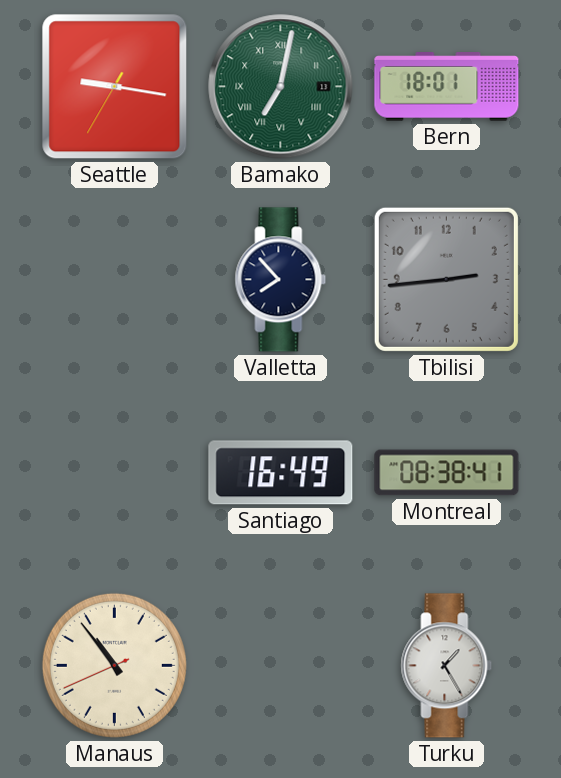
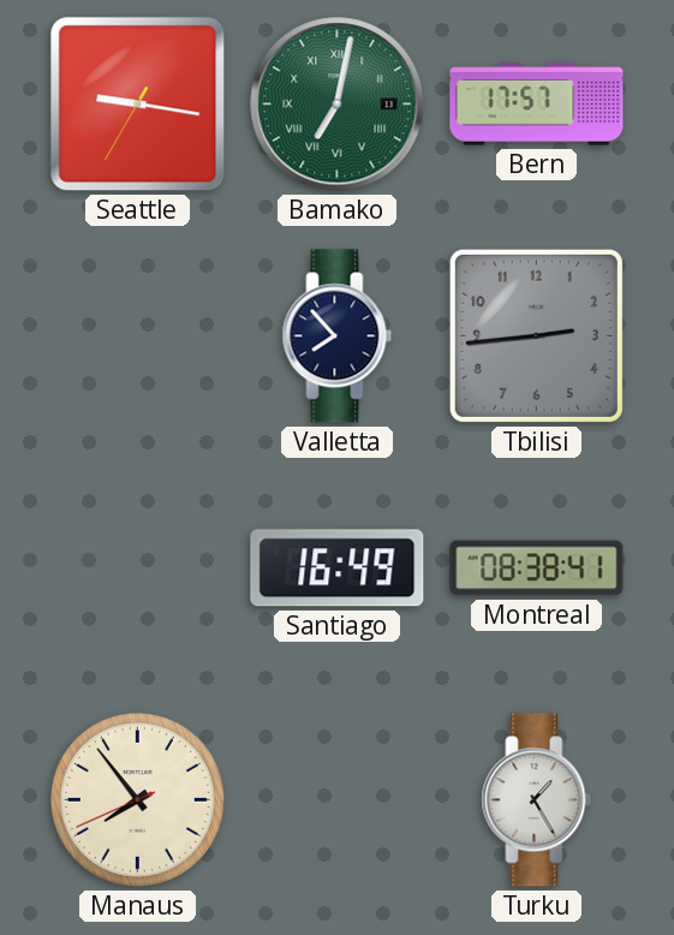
Bern: 18:01 -> 17:57 (537, 105)
Manaus: 10:53 -> 7:53 (137, 799)
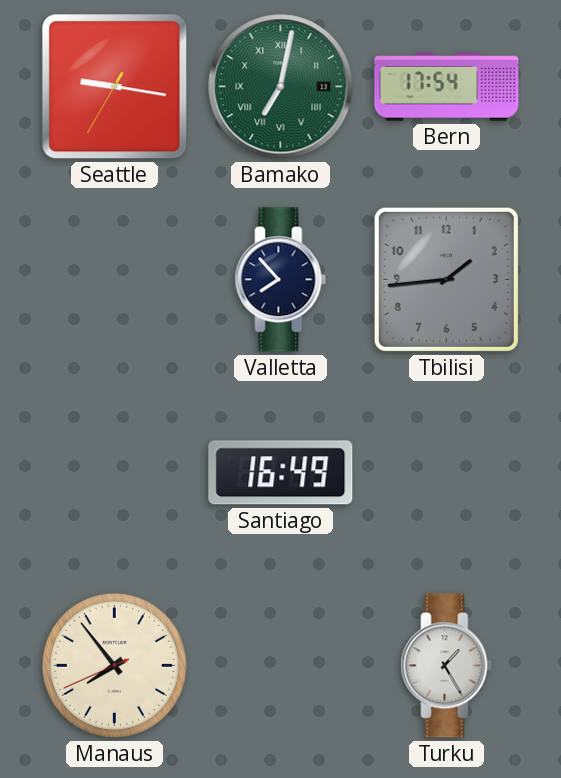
Bern: 17:57 -> 17:54 (447, 87)
Tbilisi: 2:44 -> 1:44 (446, 279)
Montreal: 08:38 -> none (537, 568)
